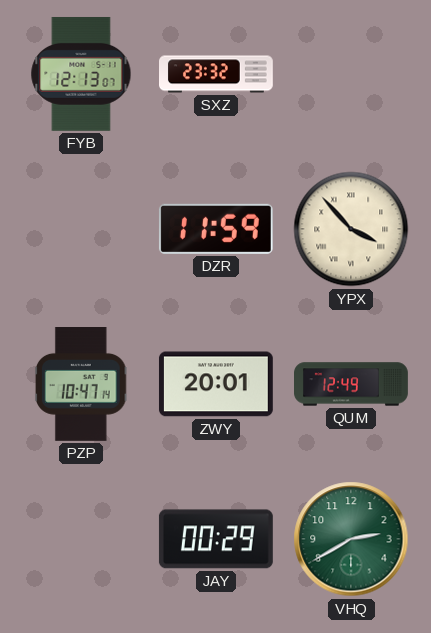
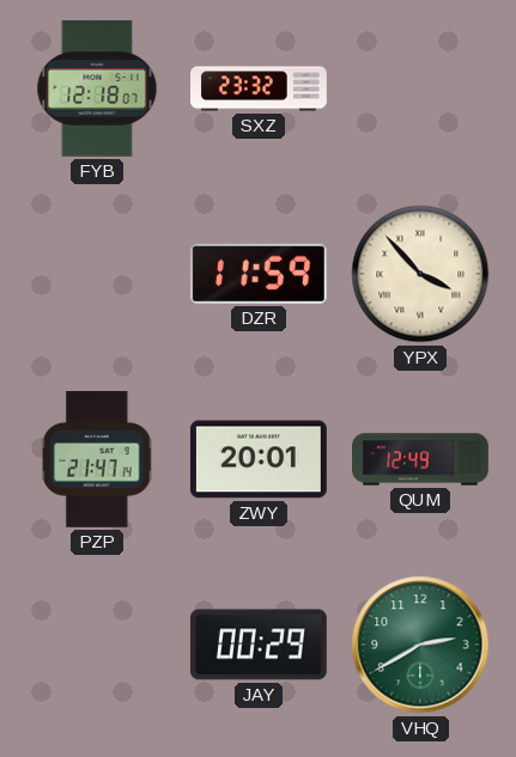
FYB: 12:13 -> 12:18 (97, 88)
PZP: 10:47 -> 21:47 (97, 460)
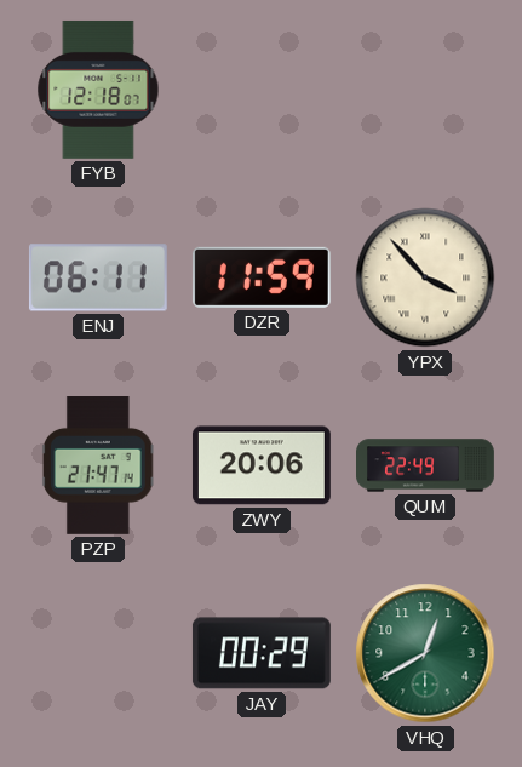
SXZ: 23:32 -> none (260, 88)
ENJ: none -> 06:11 (98, 277)
ZWY: 20:01 -> 20:06 (262, 465)
QUM: 12:49 -> 22:49 (426, 465)
VHQ: 2:40 -> 12:40 (425, 653)
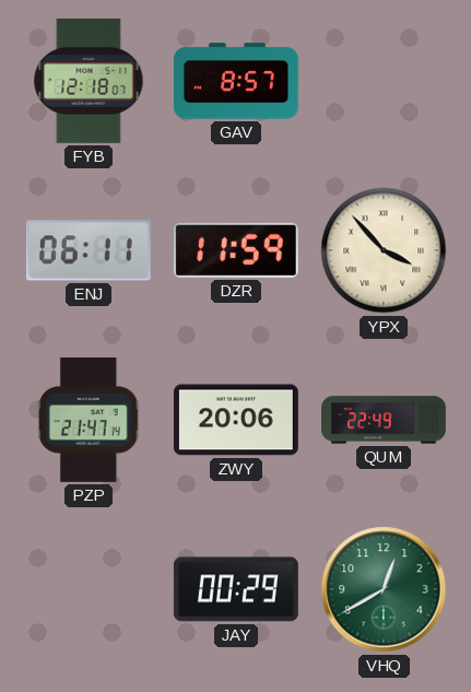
GAV: none -> 8:57 (237, 81)
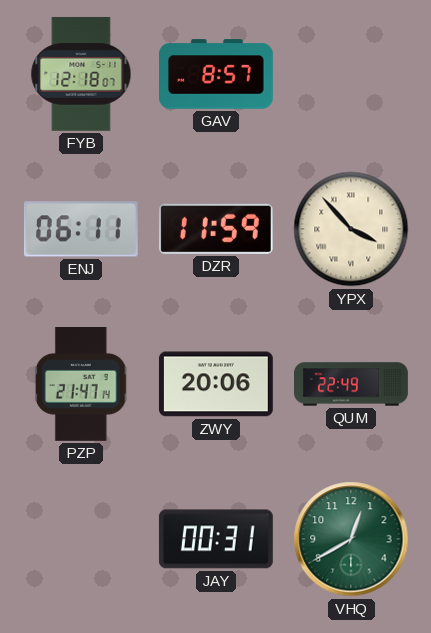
JAY: 00:29 -> 00:31 (216, 539)
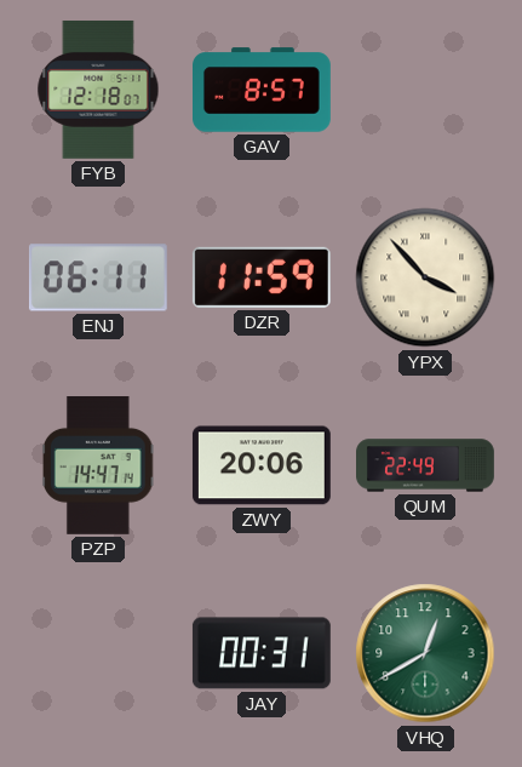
PZP: 21:47 -> 14:47 (98, 467)
